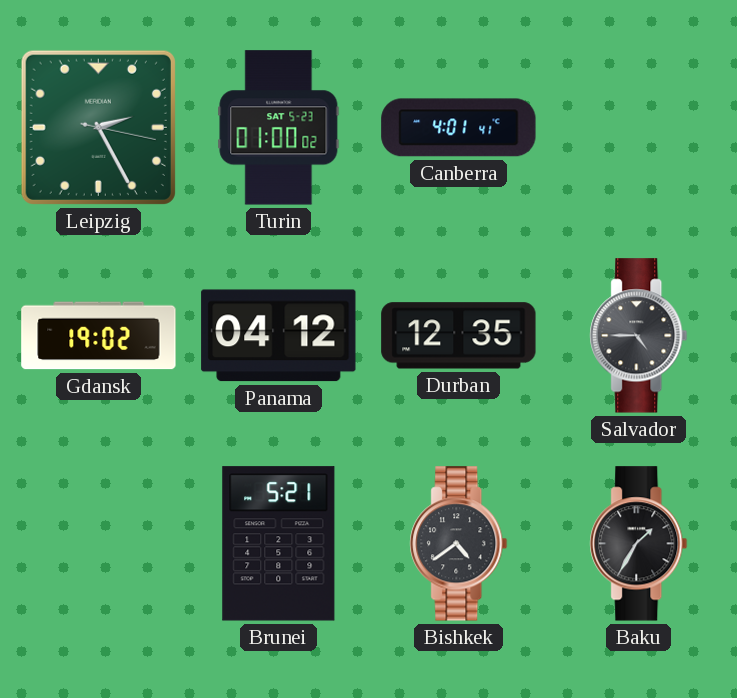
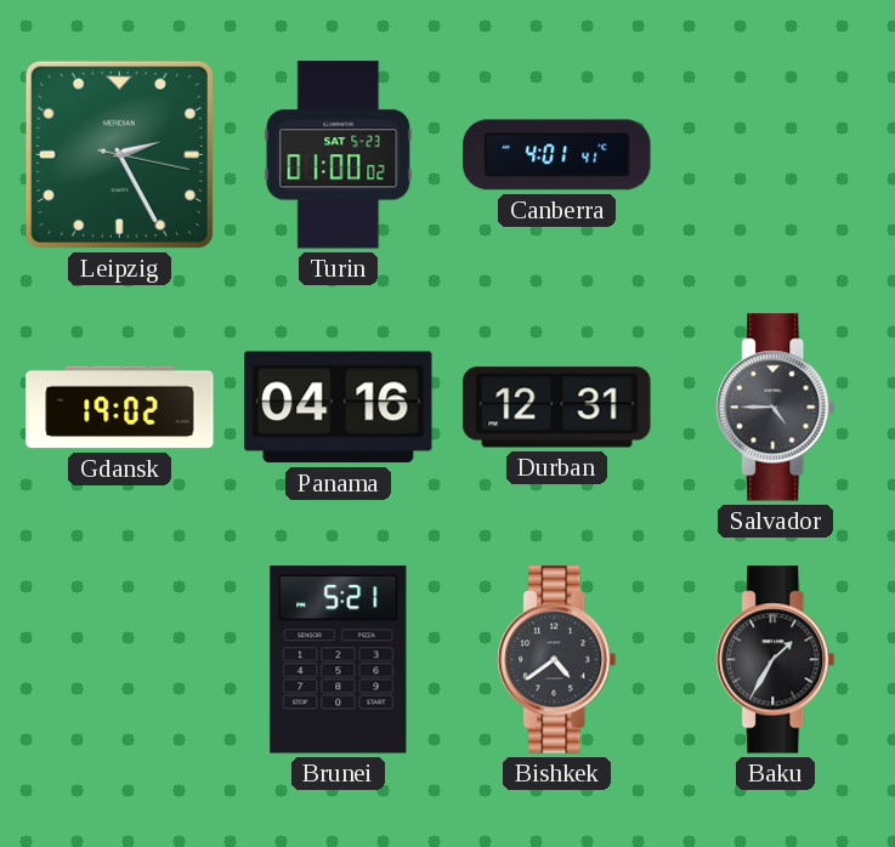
Panama: 04:12 -> 04:16 (339, 408)
Durban: 12:35 -> 12:31 (557, 408)
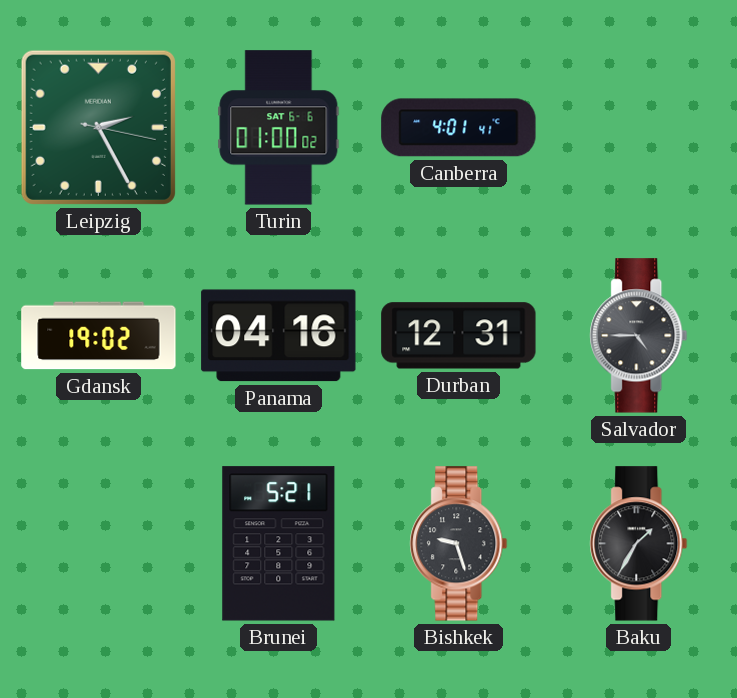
Turin date: SAT 5-23 -> SAT 6-6 (279, 128)
Bishkek: 4:39 -> 9:27 (459, 544)
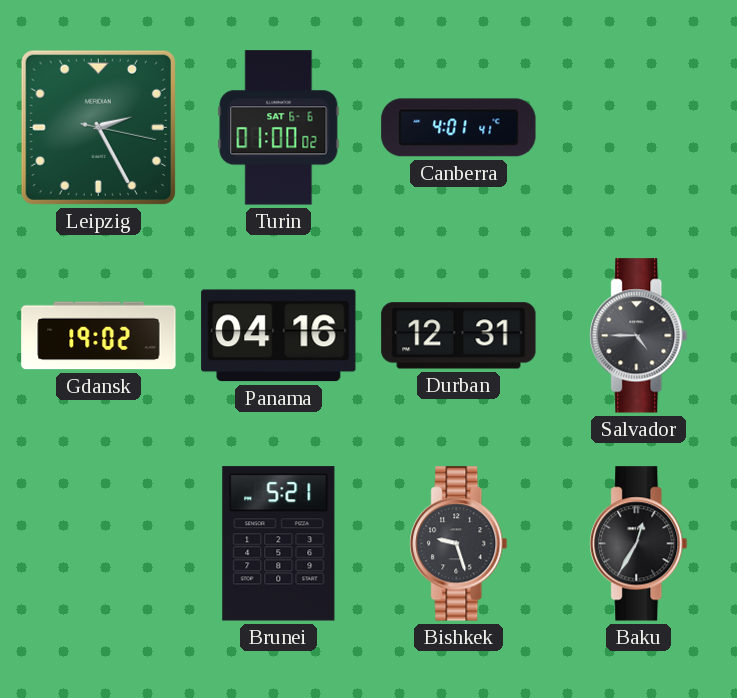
Baku: 1:35 -> 12:35 (639, 544)
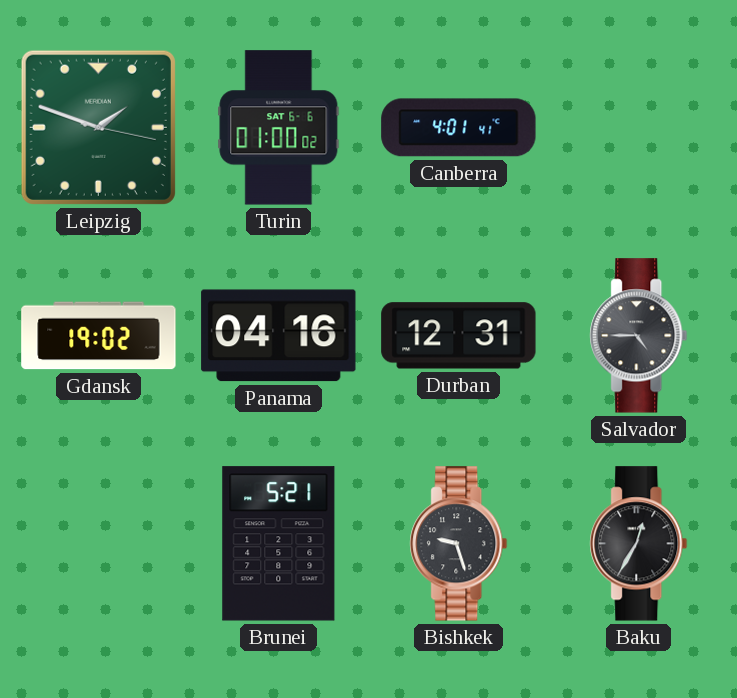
Leipzig: 2:25 -> 1:48 (98, 127)
